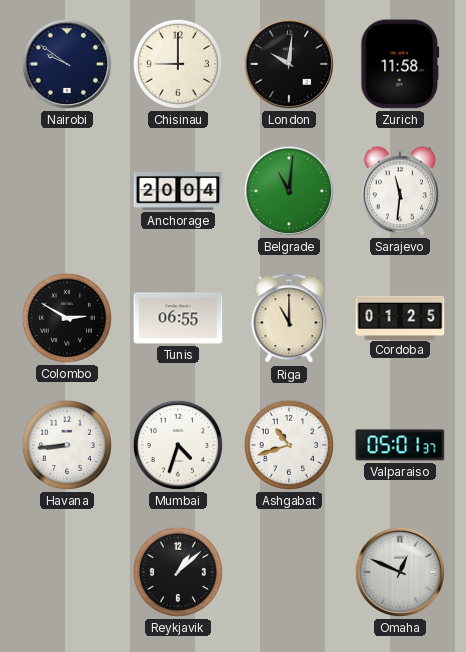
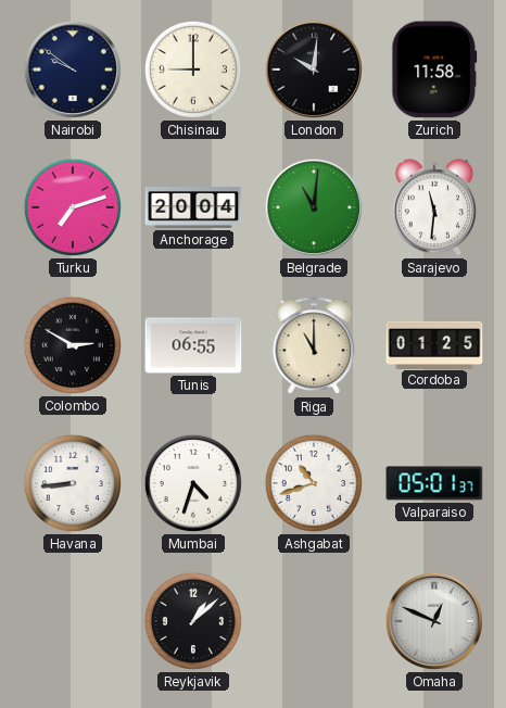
Turku: none -> 7:12 (73, 207)
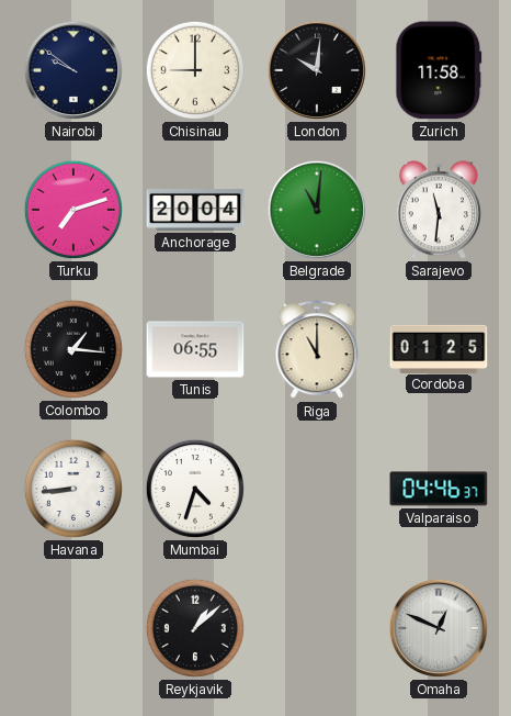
Colombo: 2:50 -> 1:16 (73, 349)
Ashgabat: 10:42 -> none (314, 483)
Valparaiso: 05:01 -> 04:46 (439, 489)
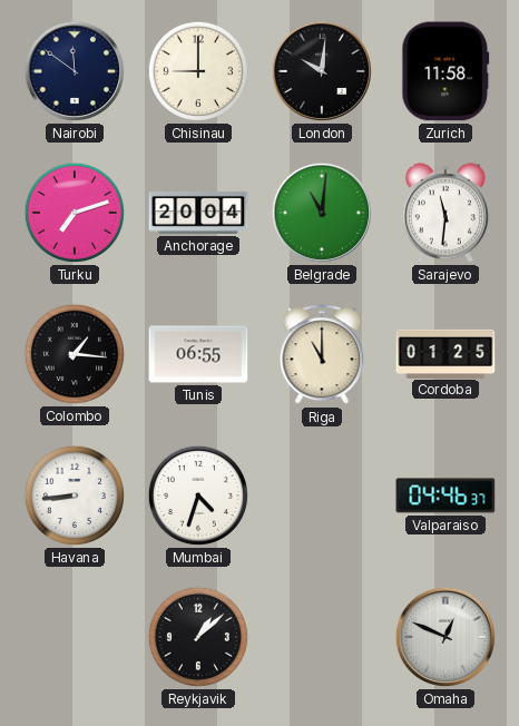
Nairobi: 9:51 -> 11:51 (75, 71)
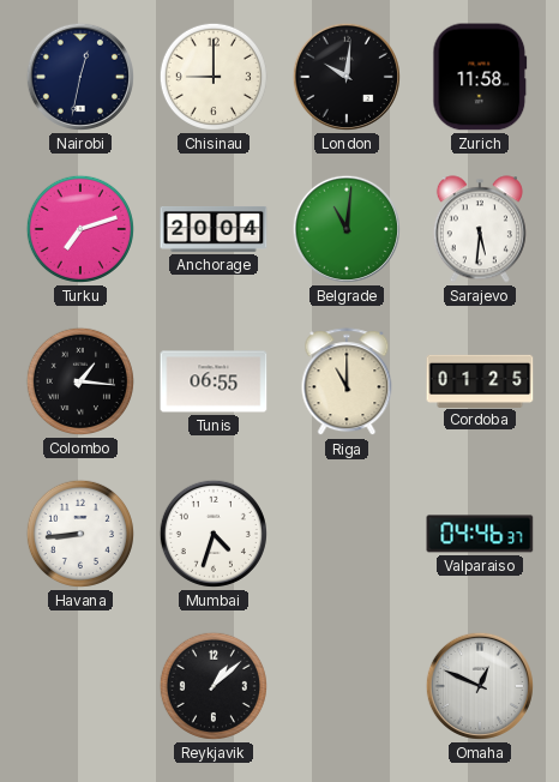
Nairobi: 11:51 -> 12:32 (80, 77)
Sarajevo: 11:31 -> 5:31 (480, 229)
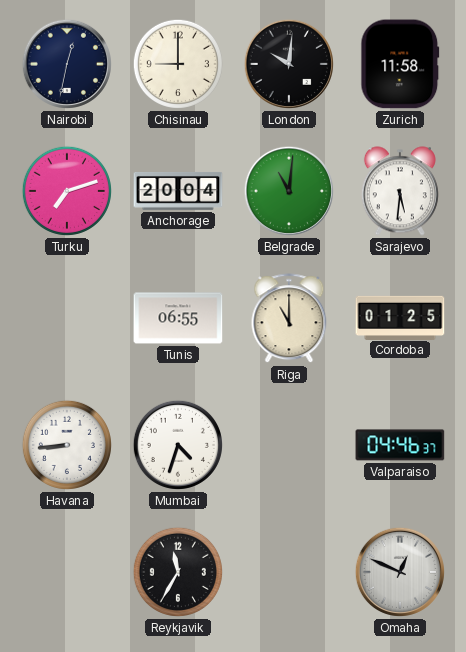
Colombo: 1:16 -> none (80, 381)
Reykjavik: 1:08 -> 11:35 (178, 572)
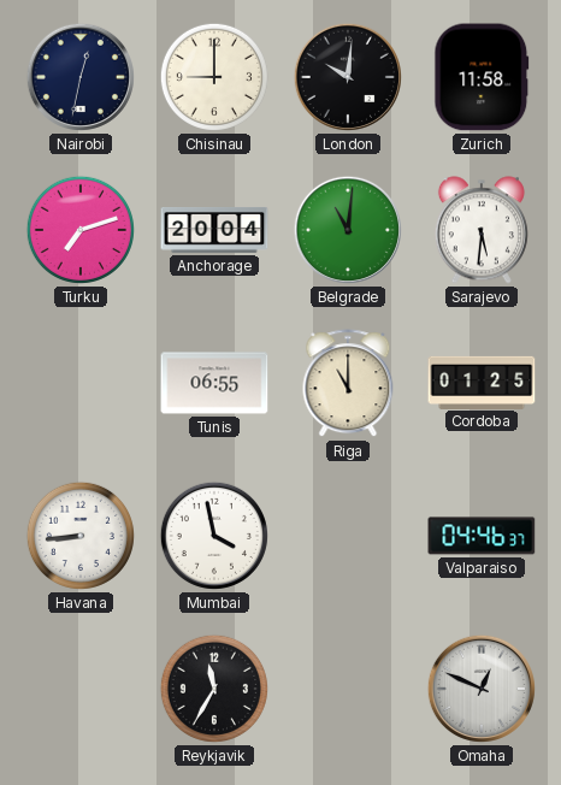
Mumbai: 4:33 -> 3:58 (214, 536)
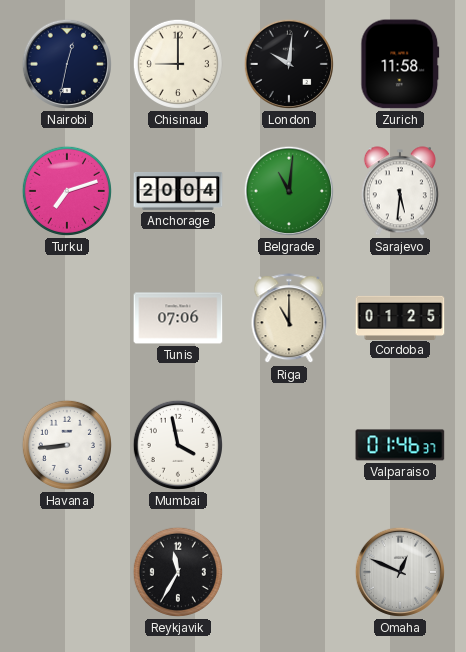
Tunis: 06:55 -> 07:06 (178, 318)
Valparaiso: 04:46 -> 01:46 (400, 445)
